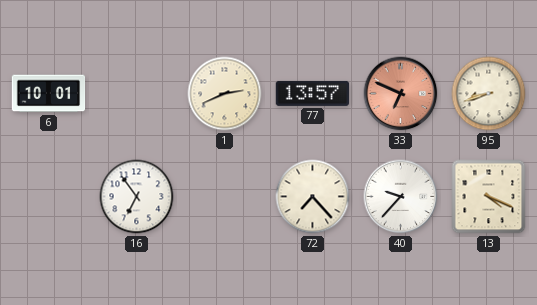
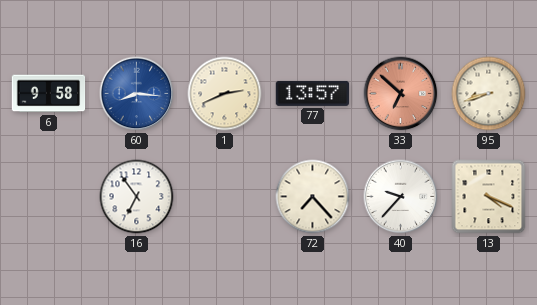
6: 10:01 -> 9:58 (49, 94)
60: none -> 8:16 (137, 94)
33: 6:49 -> 6:52 (401, 94)
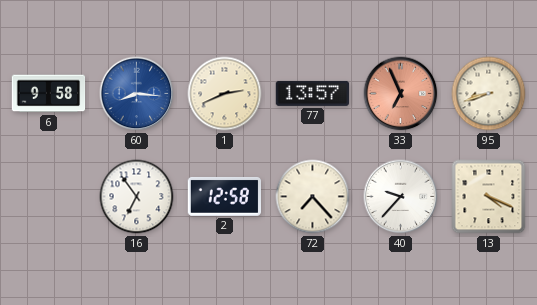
33: 6:52 -> 6:56 (401, 94)
2: none -> 12:58 (224, 196)
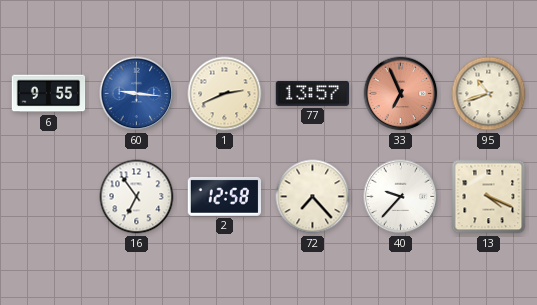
6: 9:58 -> 9:55 (49, 94)
60: 8:16 -> 9:16 (137, 94)
95: 8:42 -> 10:42 (489, 94)
